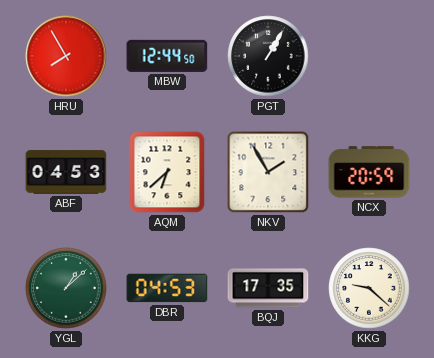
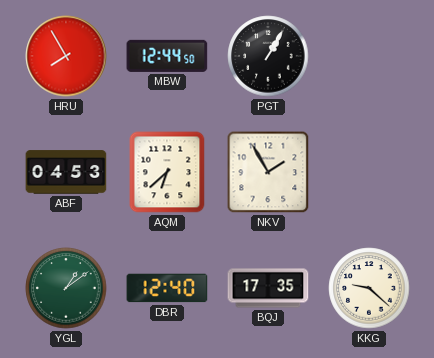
NCX: 20:59 -> none (369, 172)
YGL: 1:08 -> 1:09 (66, 288)
DBR: 04:53 -> 12:40 (167, 288)
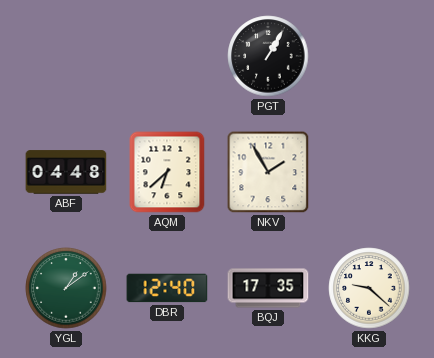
HRU: 7:55 -> none (66, 56)
MBW: 12:44 -> none (167, 56)
ABF: 04:53 -> 04:48 (66, 172)
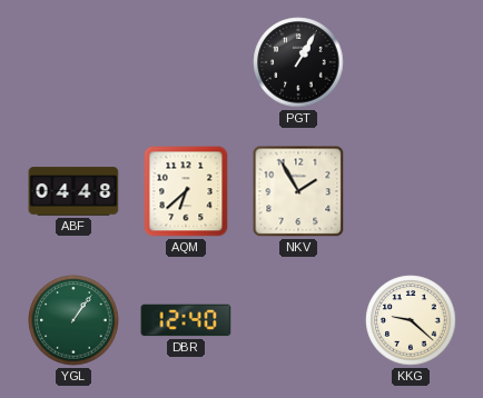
YGL: 1:09 -> 1:06 (73, 320)
BQJ: 17:35 -> none (268, 288)
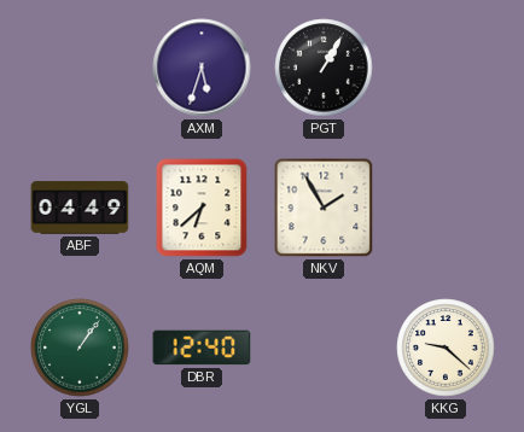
AXM: none -> 5:33 (202, 68)
ABF: 04:48 -> 04:49 (80, 208)
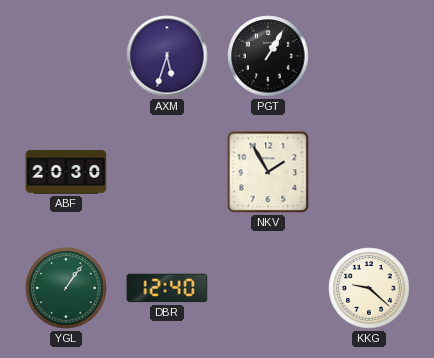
ABF: 04:49 -> 20:30 (66, 172)
AQM: 6:38 -> none (202, 208)
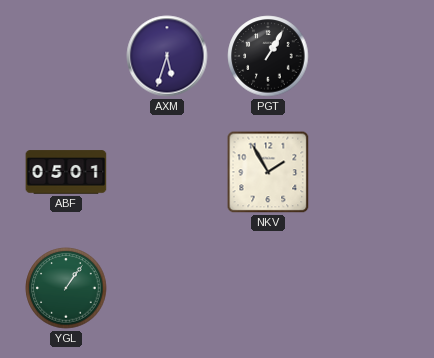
ABF: 20:30 -> 05:01 (66, 172)
DBR: 12:40 -> none (167, 288)
KKG: 9:22 -> none (369, 288)
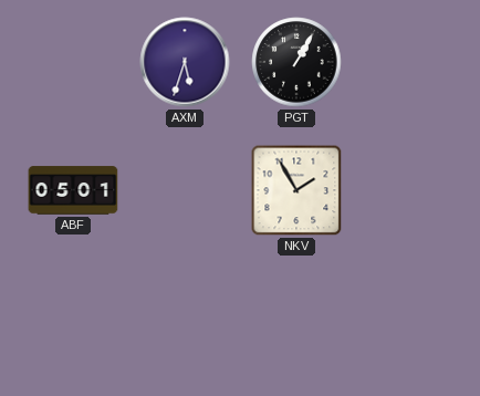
YGL: 1:06 -> none (66, 288)
